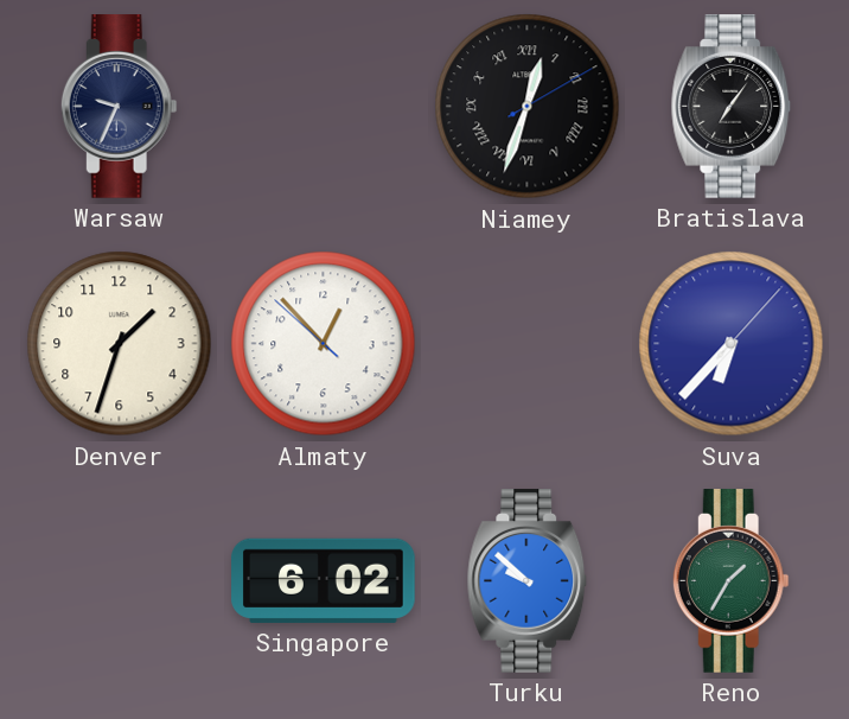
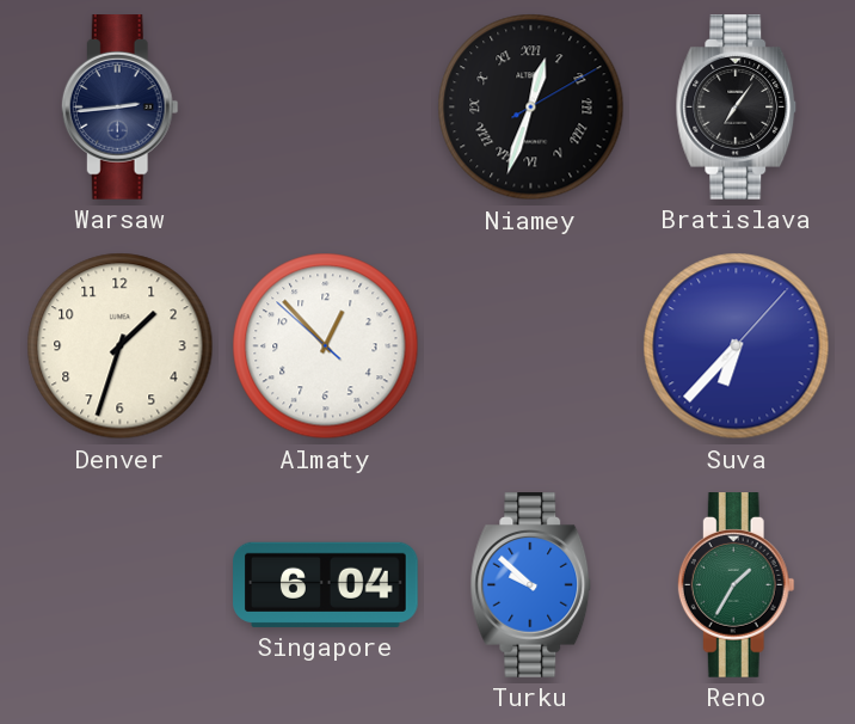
Warsaw: 9:34 -> 2:44 (119, 108)
Singapore: 6:02 -> 6:04 (326, 584)
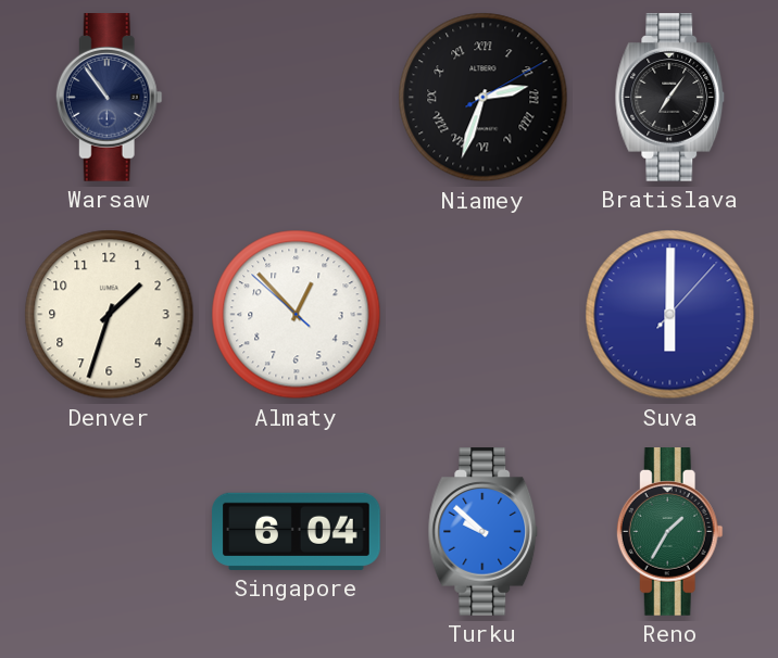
Warsaw: 2:44 -> 10:54 (109, 98)
Niamey: 12:33 -> 2:33 (484, 98)
Suva: 6:37 -> 6:00 (670, 315)
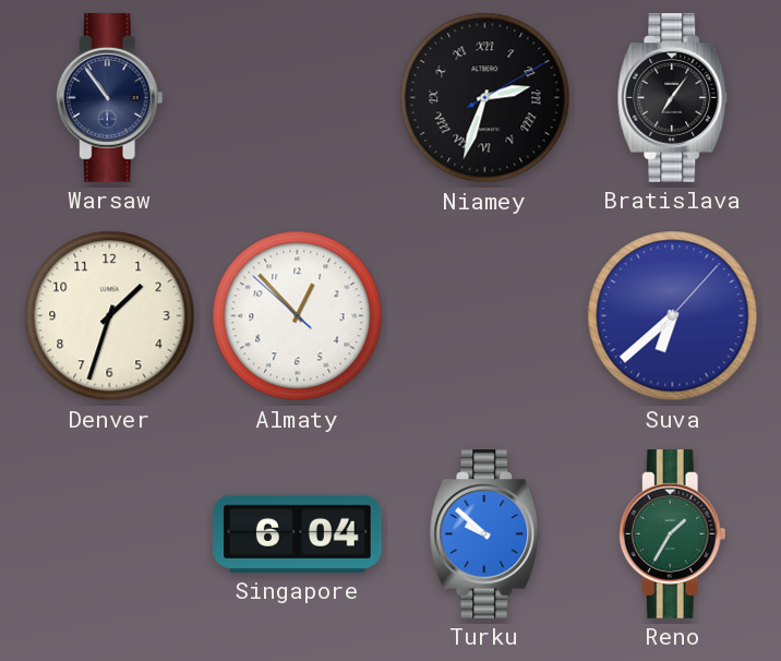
Suva: 6:00 -> 6:38 (673, 316)
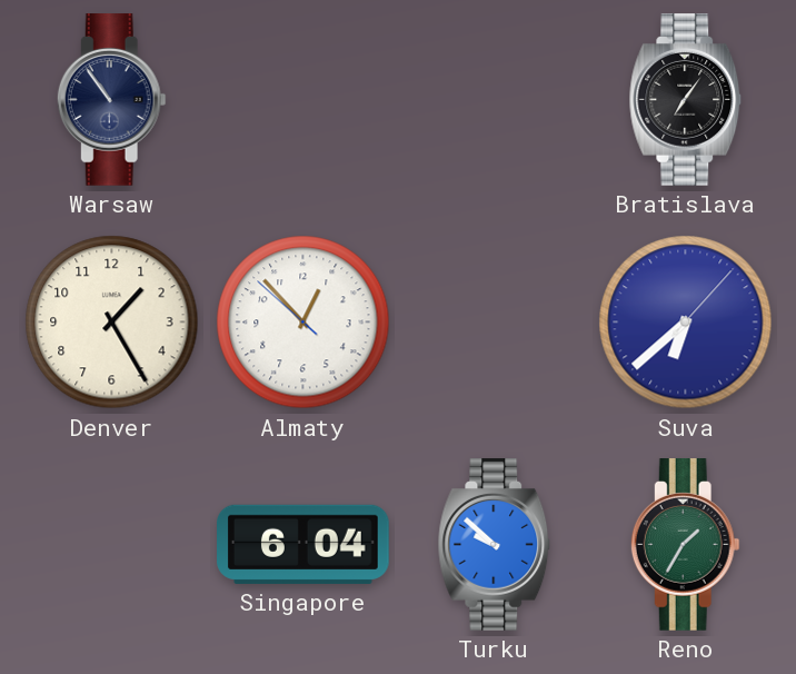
Niamey: 2:33 -> none (485, 98)
Denver: 1:33 -> 1:25 (112, 323)
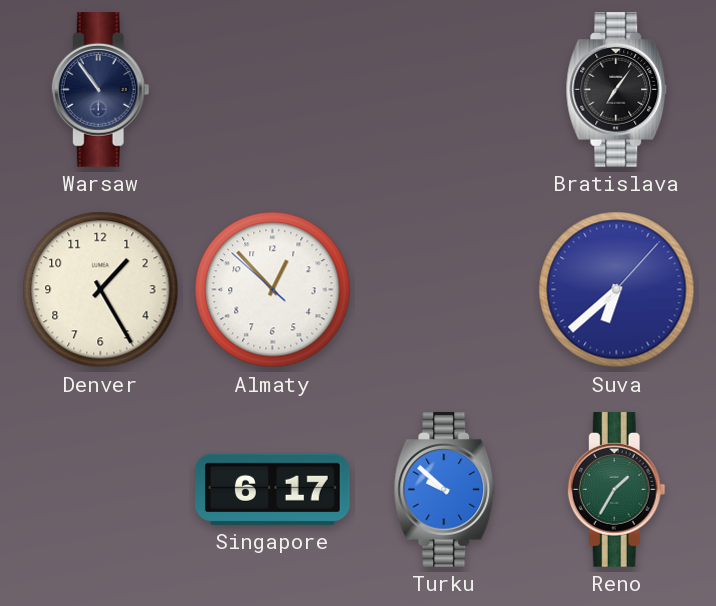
Singapore: 6:04 -> 6:17 (273, 489)
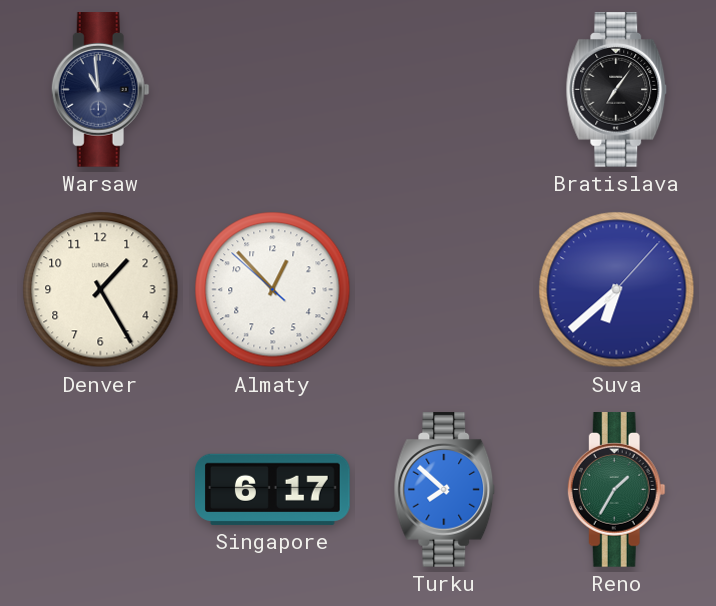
Warsaw: 10:54 -> 10:59 (100, 90)
Turku: 9:52 -> 7:52 (445, 490)
